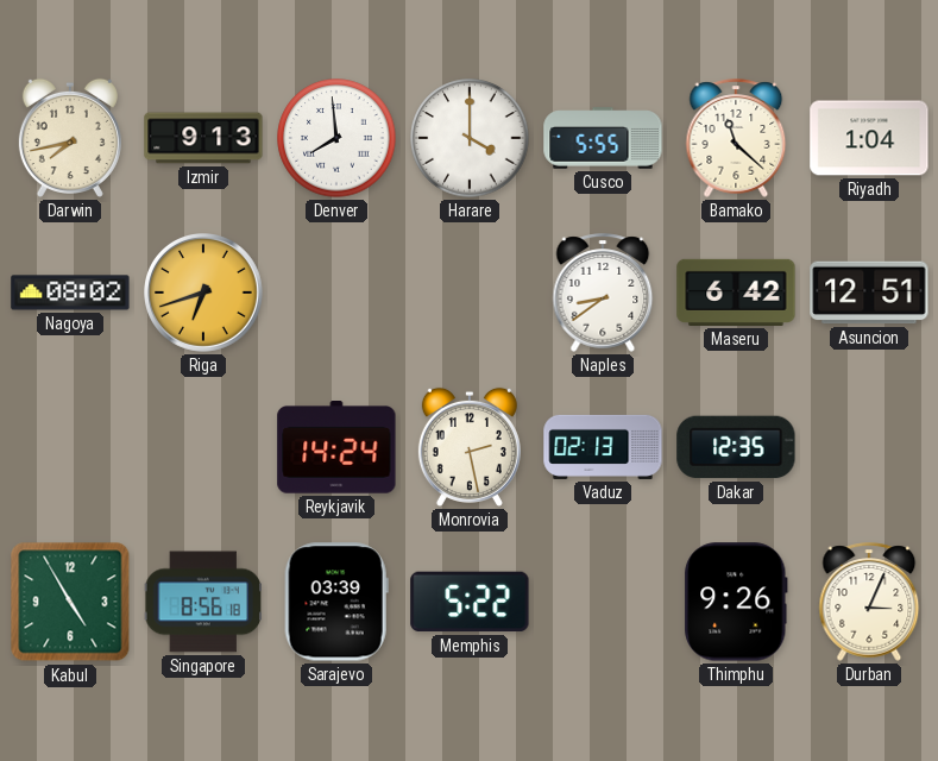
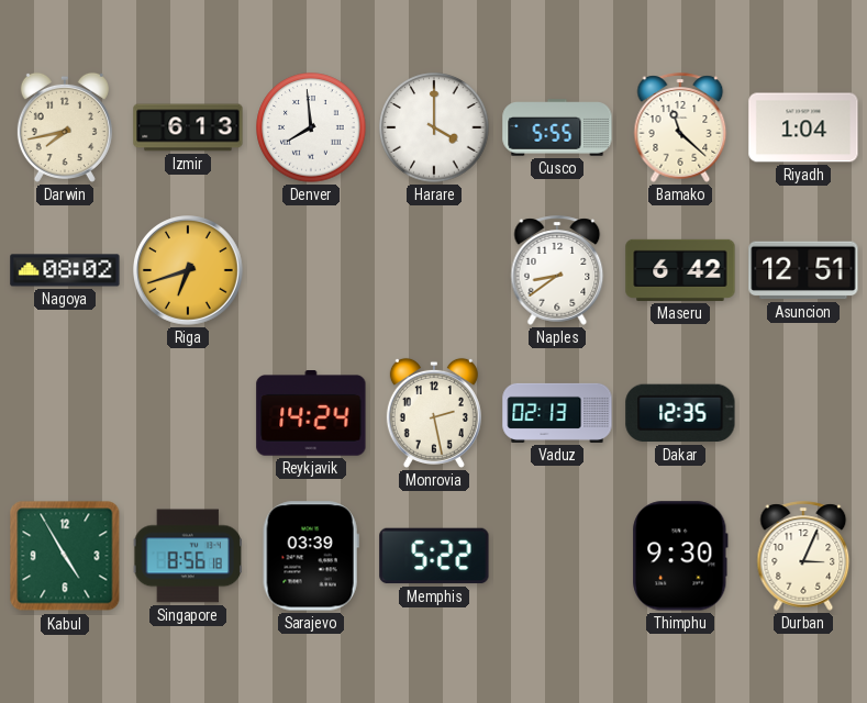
Izmir: 9:13 -> 6:13 (188, 127)
Thimphu: 9:26 -> 9:30 (680, 556)
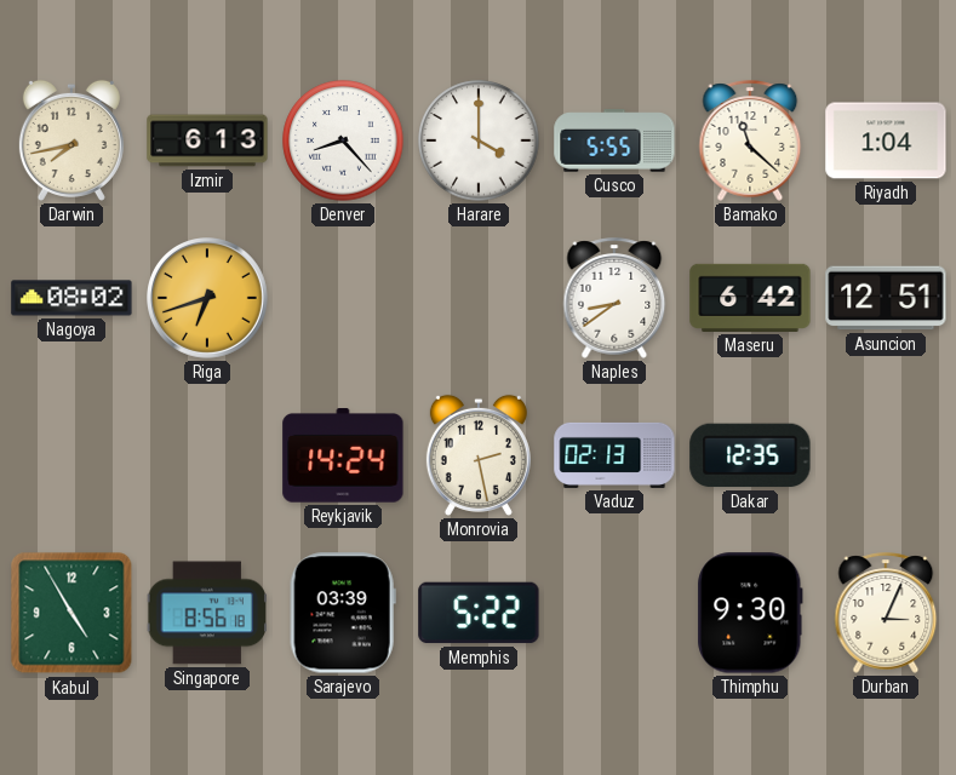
Denver: 7:59 -> 8:23 (343, 140)
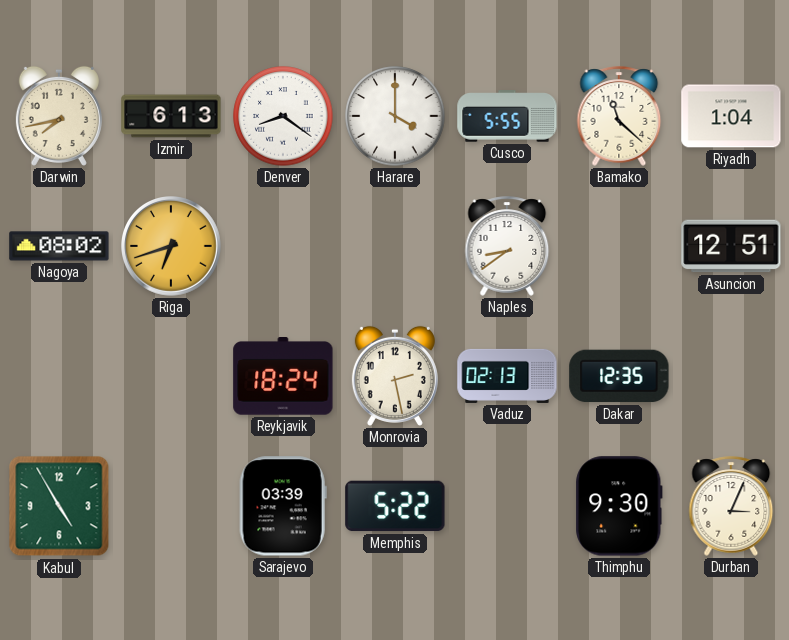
Denver: 8:23 -> 8:21 (283, 116)
Maseru: 6:42 -> none (750, 298)
Reykjavik: 14:24 -> 18:24 (283, 377)
Singapore: 8:56 -> none (206, 613)
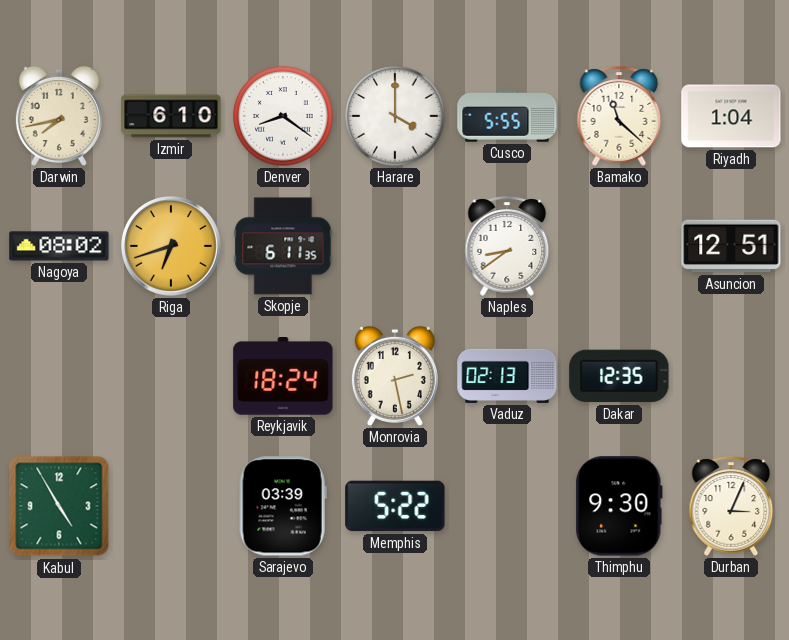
Izmir: 6:13 -> 6:10 (171, 116)
Skopje: none -> 6:11 (283, 246)
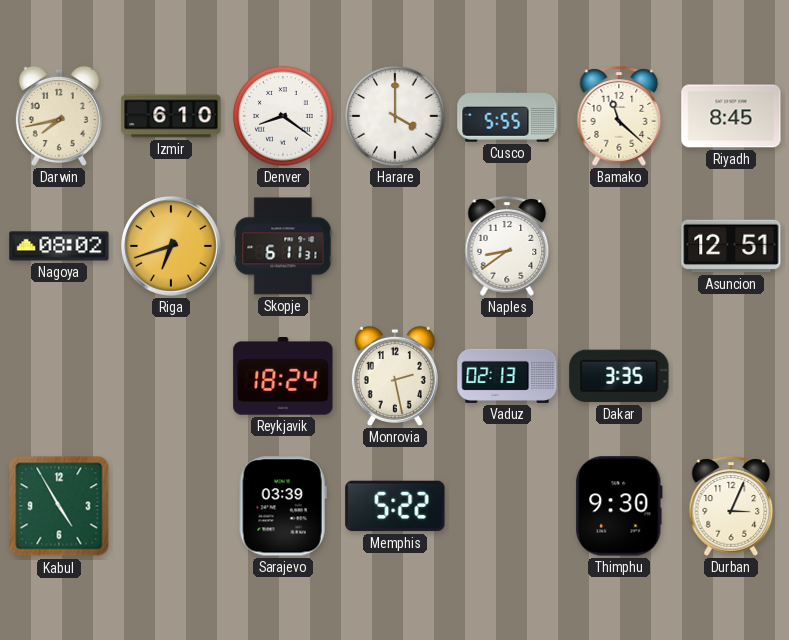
Riyadh: 1:04 -> 8:45 (731, 116)
Skopje: 6:11:35 -> 6:11:31 (283, 246)
Dakar: 12:35 -> 3:35 (619, 376)
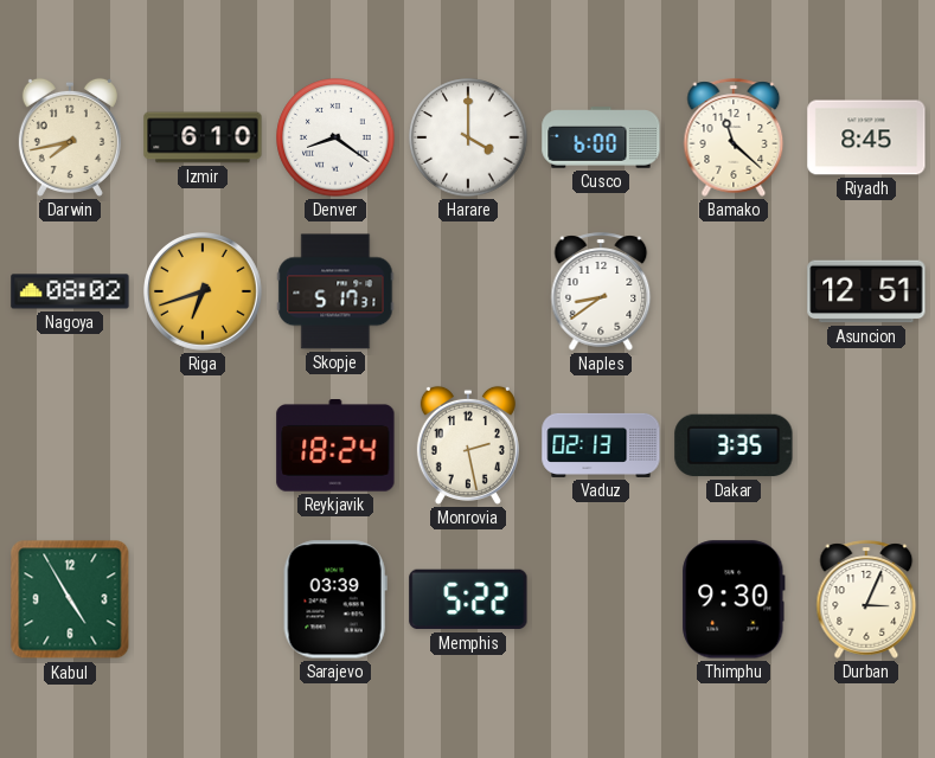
Cusco: 5:55 -> 6:00 (601, 137)
Skopje: 6:11 -> 5:17 (335, 291)
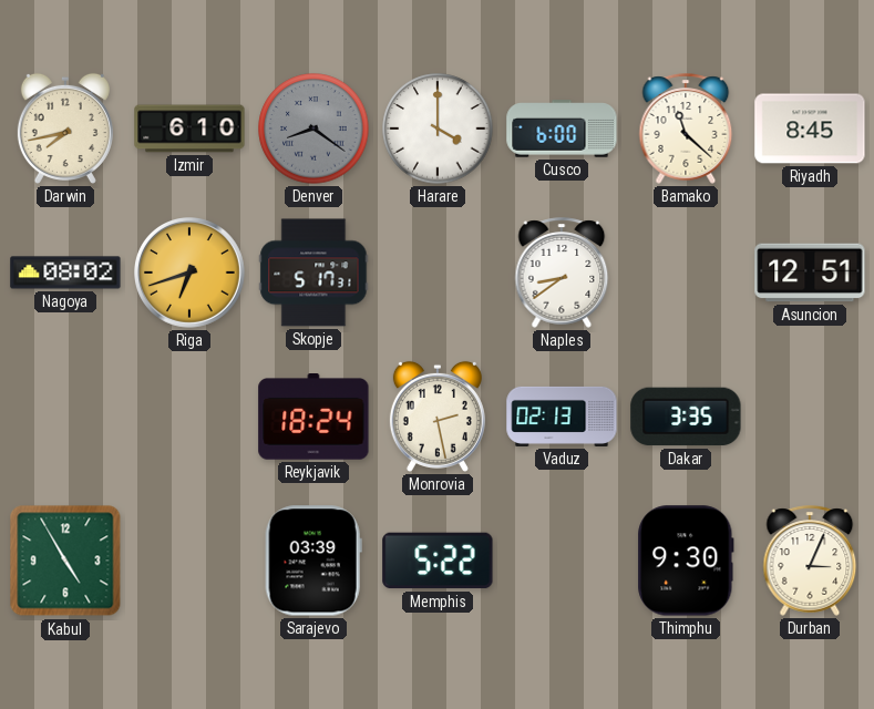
Denver dial: white -> grey (313, 129)
